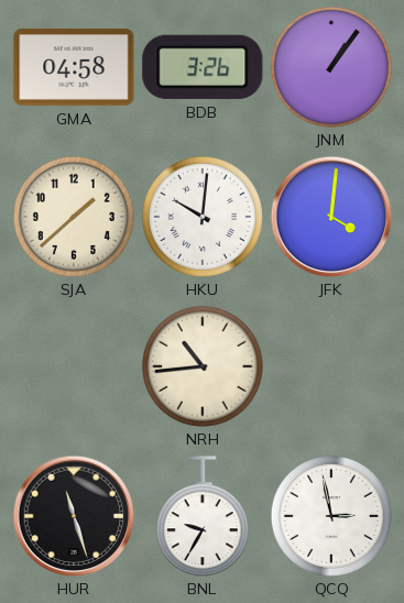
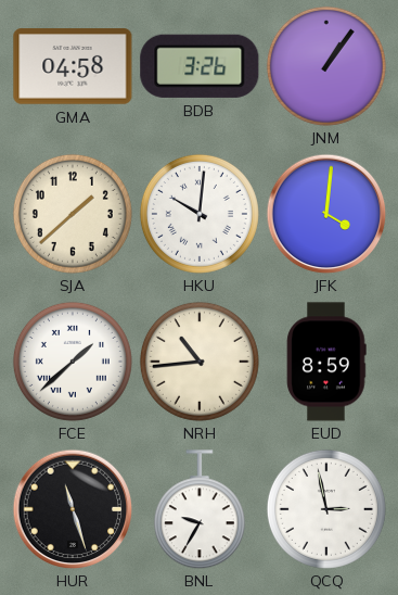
FCE: none -> 1:38 (73, 362)
EUD: none -> 8:59 (326, 362)
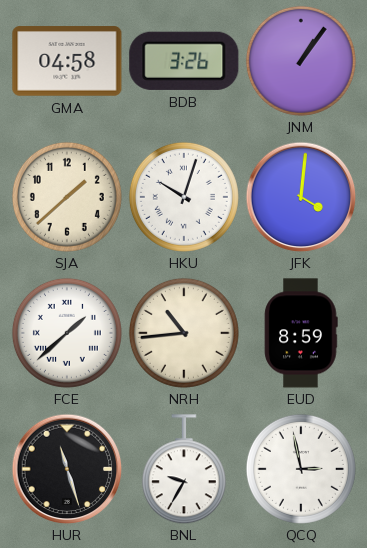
HKU: 10:01 -> 10:03 (184, 197)
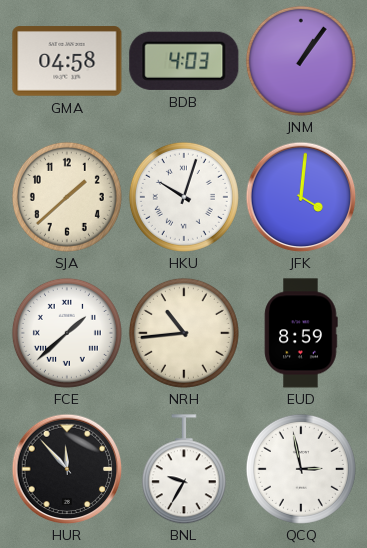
BDB: 3:26 -> 4:03 (184, 61)
HUR: 11:27 -> 11:53 (67, 469)
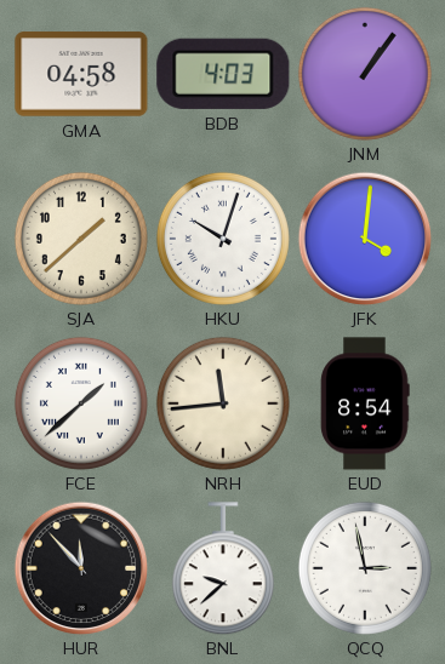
NRH: 10:44 -> 11:44 (223, 403)
EUD: 8:59 -> 8:54 (365, 403)
BNL: 9:35 -> 9:38 (223, 568)
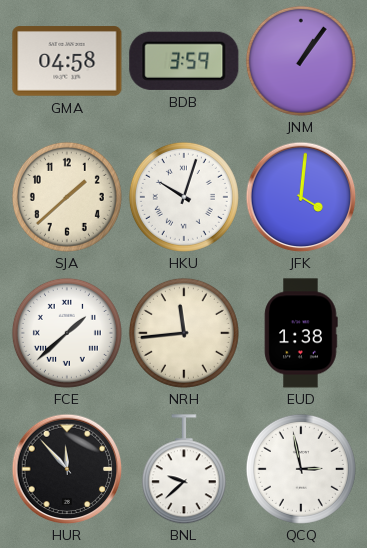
BDB: 4:03 -> 3:59 (184, 61)
EUD: 8:54 -> 1:38 (301, 333)
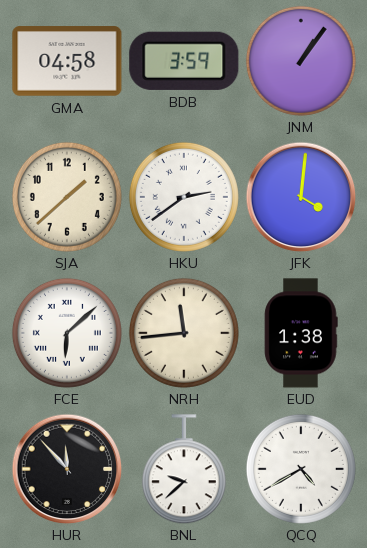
HKU: 10:03 -> 2:39 (184, 197)
FCE: 1:38 -> 6:08 (67, 333)
QCQ: 2:58 -> 4:40 (301, 469)
